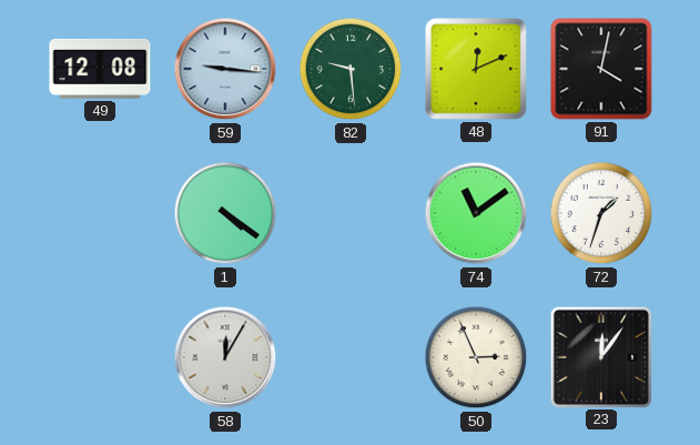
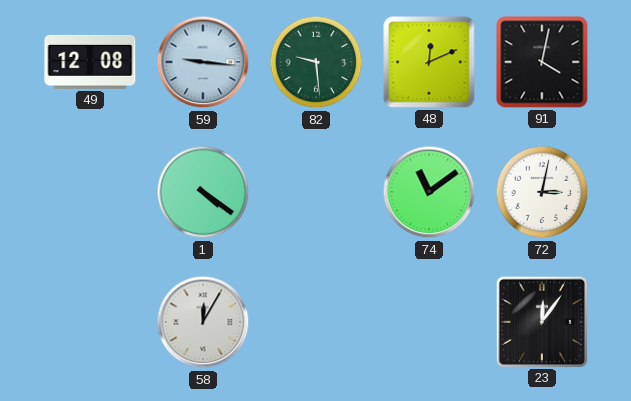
72: 1:33 -> 3:02 (542, 192)
50: 2:56 -> none (476, 357)
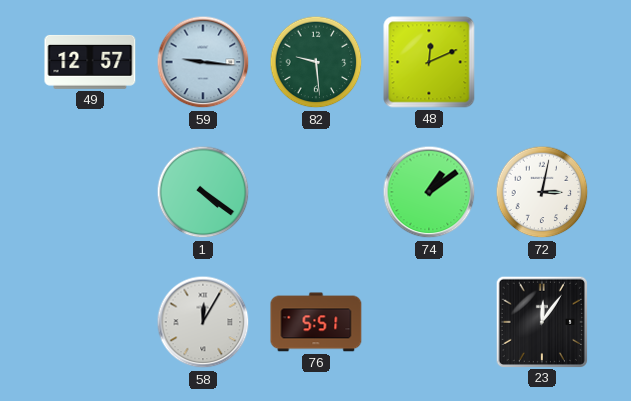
49: 12:08 -> 12:57 (90, 62)
91: 4:02 -> none (542, 62)
74: 11:09 -> 1:09 (429, 192)
76: none -> 5:51 (316, 322)
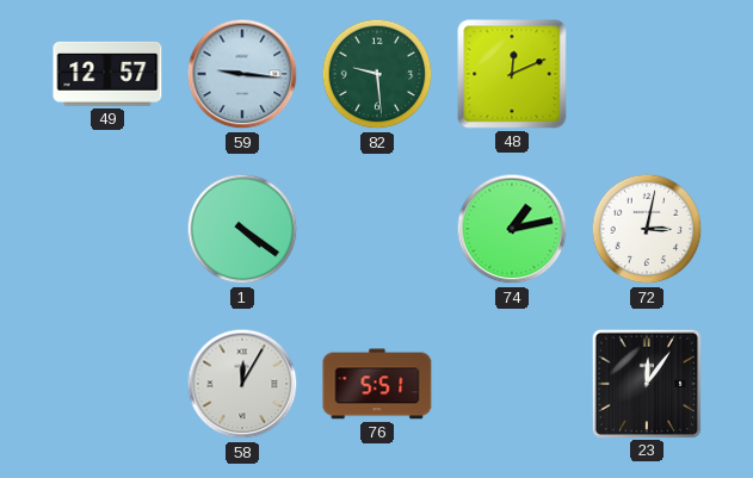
74: 1:09 -> 1:13 (512, 229)
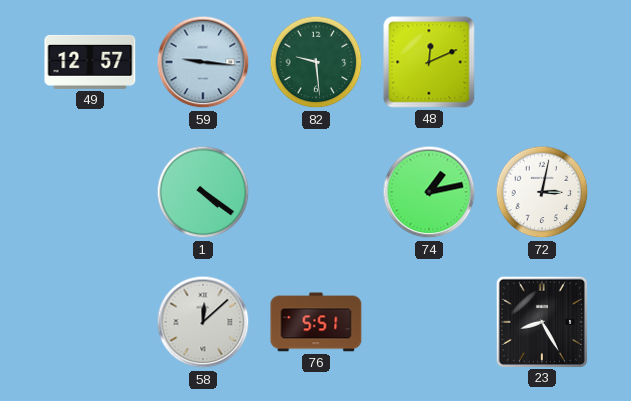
58: 12:05 -> 12:08 (203, 322)
23: 12:06 -> 8:25 (541, 321)
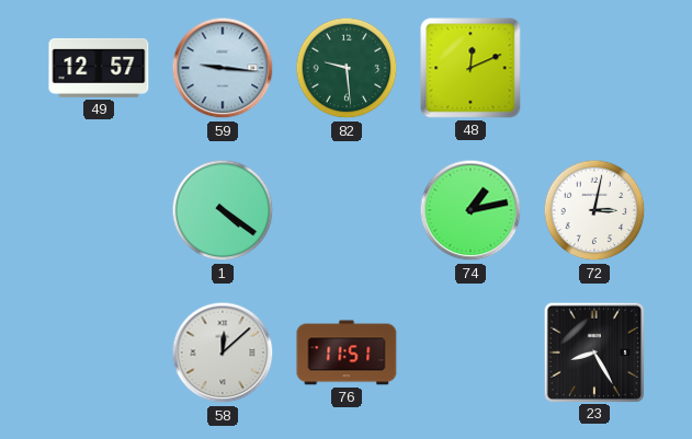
76: 5:51 -> 11:51 (347, 353)
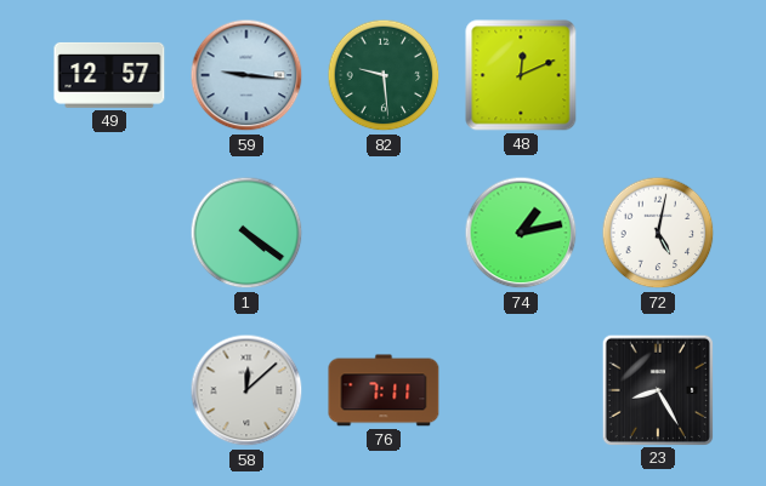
72: 3:02 -> 5:02 (658, 233)
76: 11:51 -> 7:11 (384, 390)
